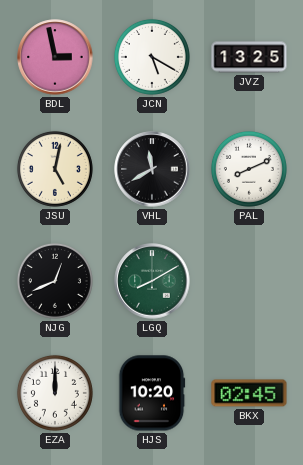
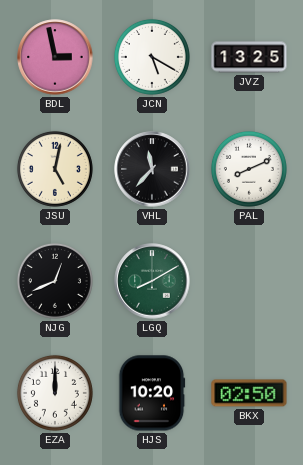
VHL: 11:40 -> 11:37 (152, 169)
BKX: 02:45 -> 02:50 (249, 393)
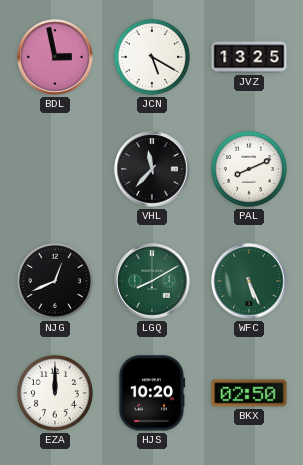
JSU: 5:02 -> none (55, 169)
WFC: none -> 5:26 (249, 281)
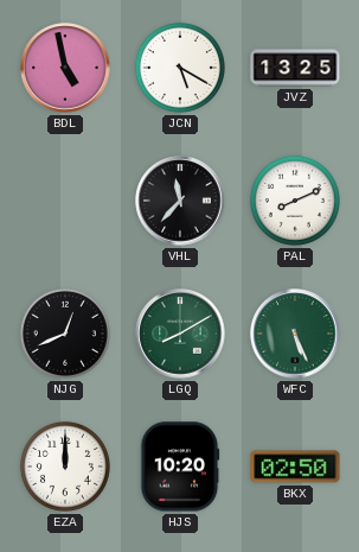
BDL: 2:58 -> 4:58 (65, 68)
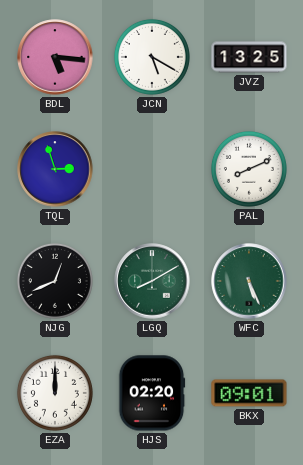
BDL: 4:58 -> 5:16 (55, 57)
TQL: none -> 2:57 (55, 169)
VHL: 11:37 -> none (180, 201)
HJS: 10:20 -> 02:20 (152, 393)
BKX: 02:50 -> 09:01 (249, 393)
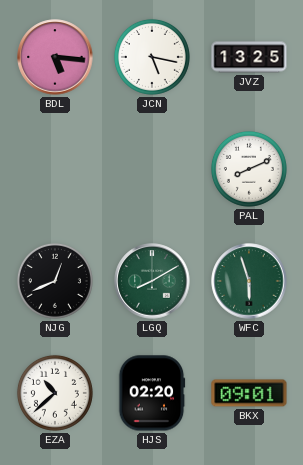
JCN: 5:20 -> 5:17 (152, 57)
TQL: 2:57 -> none (55, 169)
WFC: 5:26 -> 5:57 (249, 281)
EZA: 12:00 -> 10:38 (55, 393)
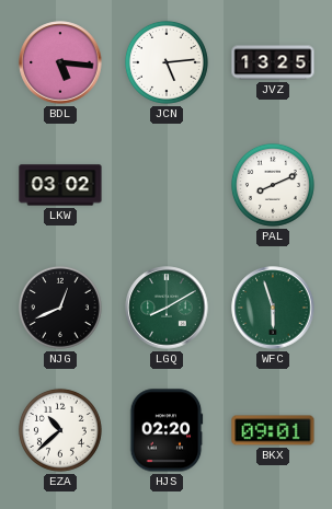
JCN: 5:17 -> 5:14 (167, 62)
LKW: none -> 03:02 (60, 185)
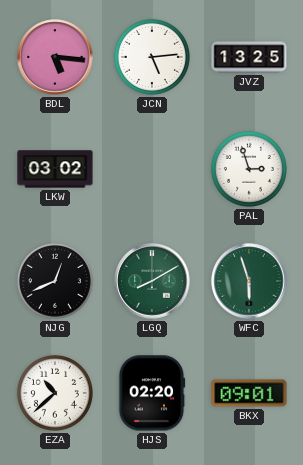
PAL: 8:11 -> 2:57 (249, 169)
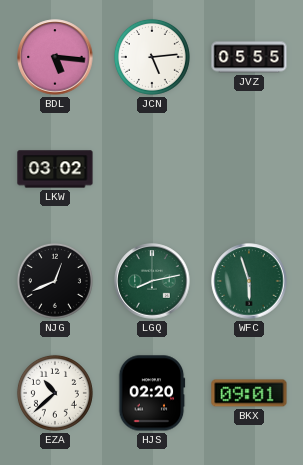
JVZ: 13:25 -> 05:55 (249, 57)
PAL: 2:57 -> none (249, 169)
LGQ: 8:10 -> 8:13 (152, 281)
